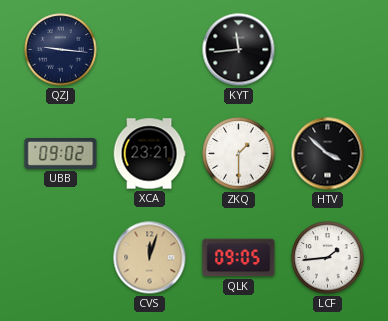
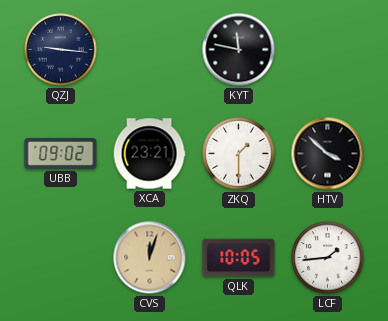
KYT: 11:44 -> 11:47 (239, 50)
QLK: 09:05 -> 10:05 (239, 258)
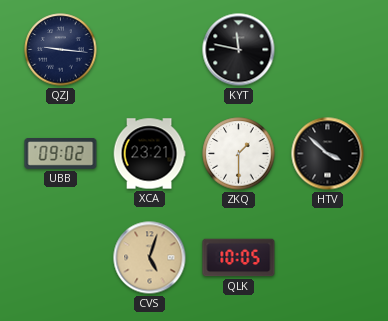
CVS: 12:03 -> 5:03 (150, 258)
LCF: 1:44 -> none (328, 258)
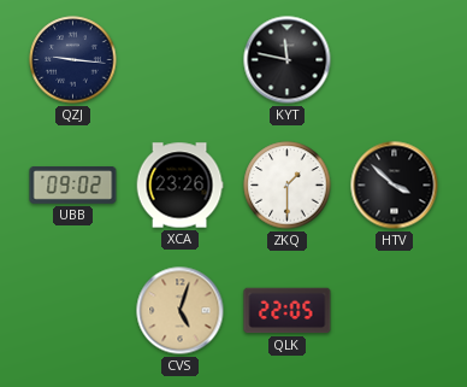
XCA: 23:21 -> 23:26 (179, 186)
QLK: 10:05 -> 22:05 (288, 311)
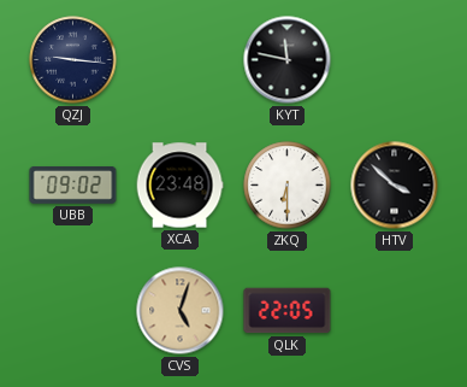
XCA: 23:26 -> 23:48 (179, 186)
ZKQ: 1:30 -> 6:30 (288, 186)
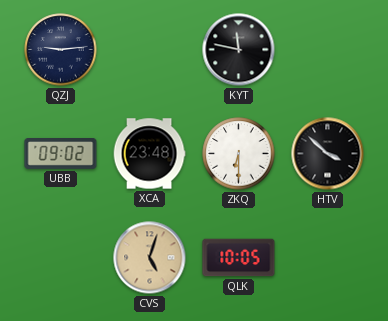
QZJ: 9:16 -> 9:14 (61, 50)
QLK: 22:05 -> 10:05 (239, 258)
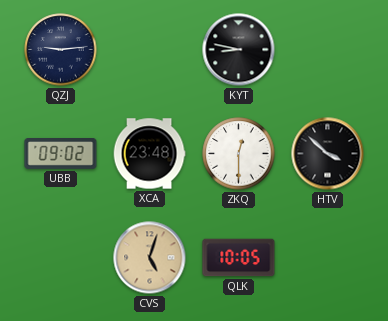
KYT: 11:47 -> 8:47 (239, 50)
ZKQ: 6:30 -> 12:30 (239, 154)
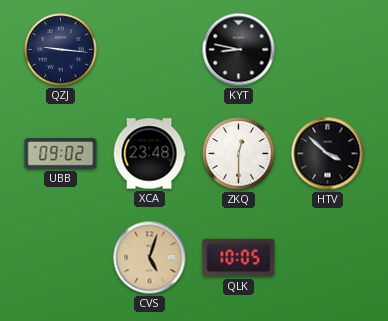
QZJ: 9:14 -> 9:16 (61, 50)
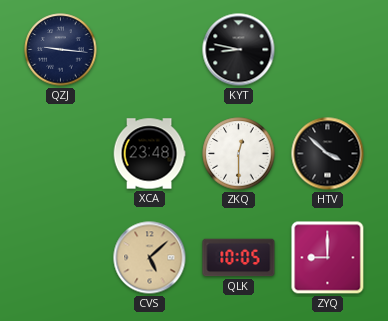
UBB: 09:02 -> none (61, 154)
CVS: 5:03 -> 5:08 (150, 258)
ZYQ: none -> 9:00 (328, 258)
